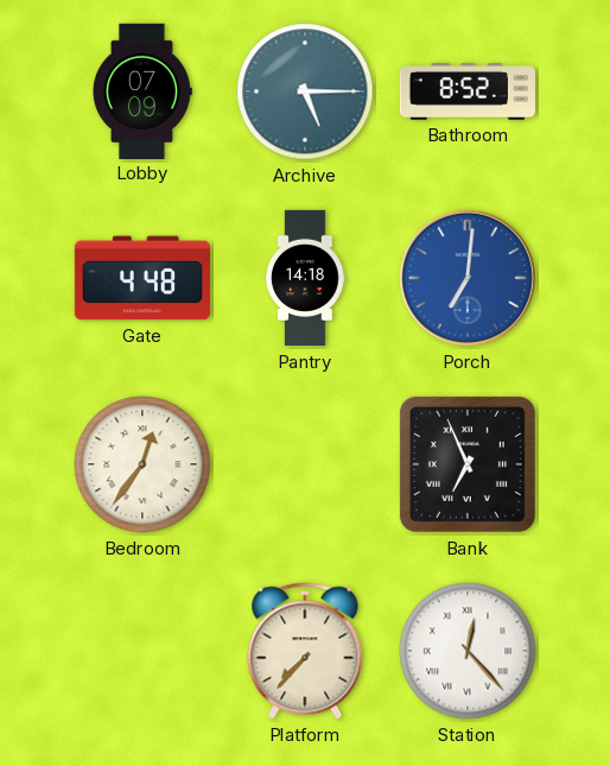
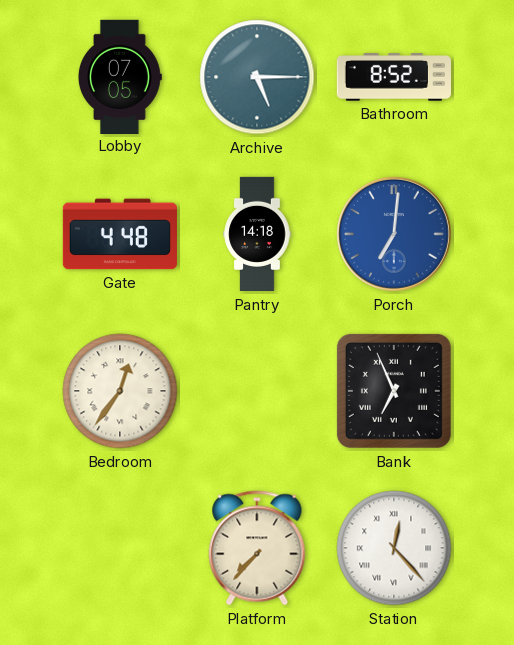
Lobby: 07:09 -> 07:05 (120, 76)
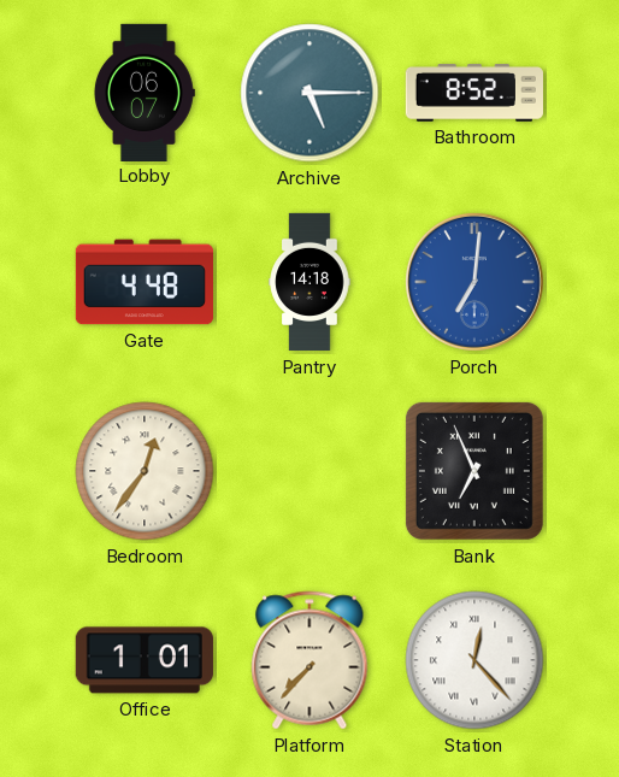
Lobby: 07:05 -> 06:07 (145, 92)
Office: none -> 1:01 (145, 660)
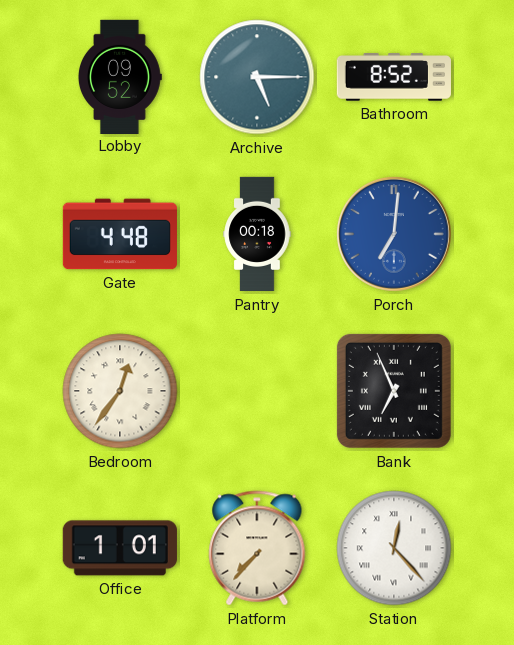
Lobby: 06:07 -> 09:52 (120, 76)
Pantry: 14:18 -> 00:18 (257, 234)
